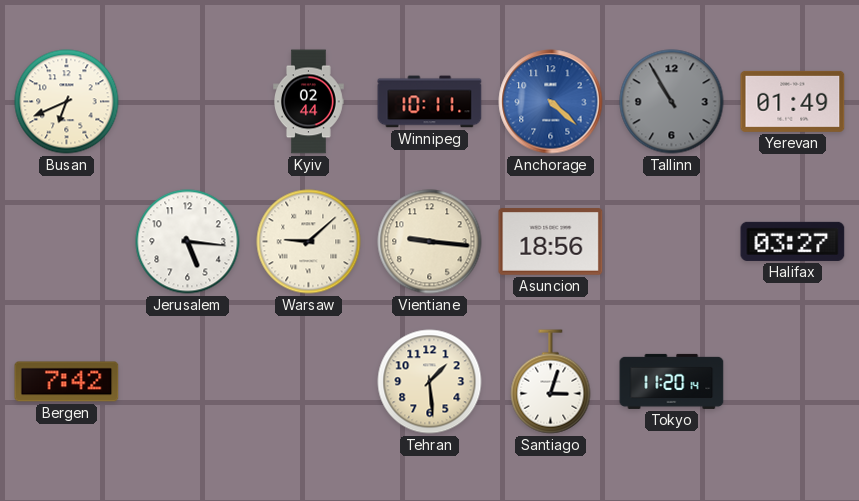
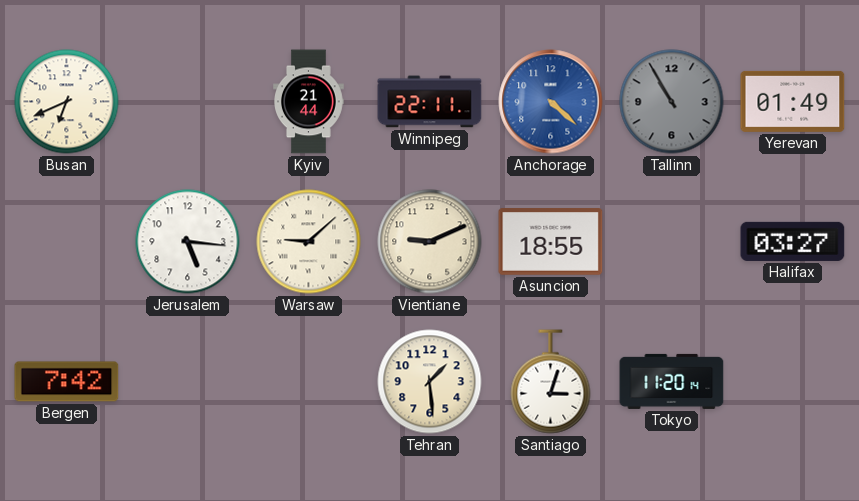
Kyiv: 02:44 -> 21:44 (309, 102)
Winnipeg: 10:11 -> 22:11 (430, 102)
Vientiane: 9:16 -> 9:11 (430, 242)
Asuncion: 18:56 -> 18:55 (551, 242)
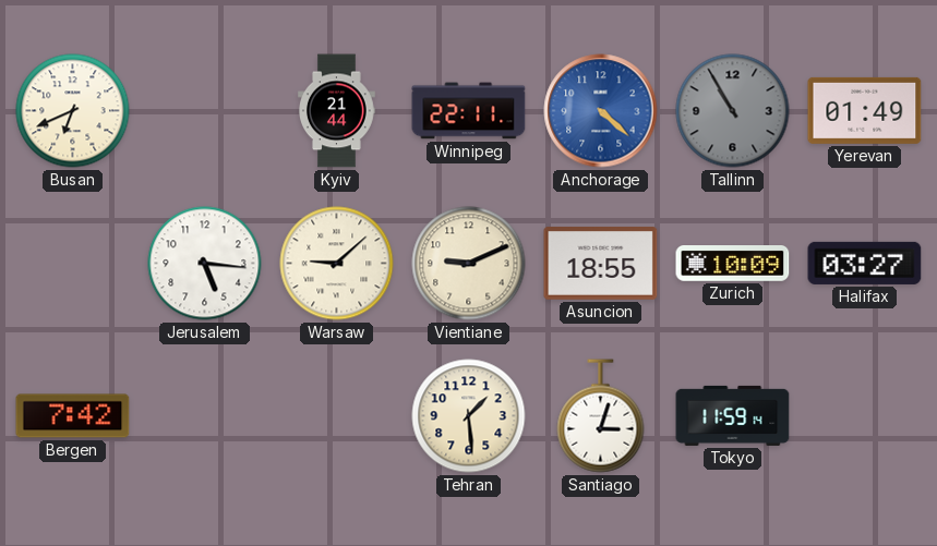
Zurich: none -> 10:09 (733, 264)
Tokyo: 11:20 -> 11:59 (733, 415)
